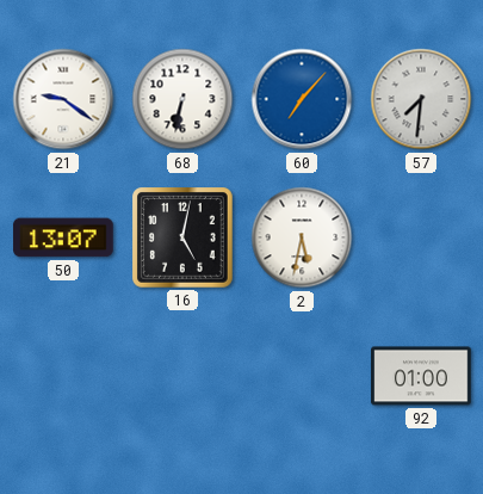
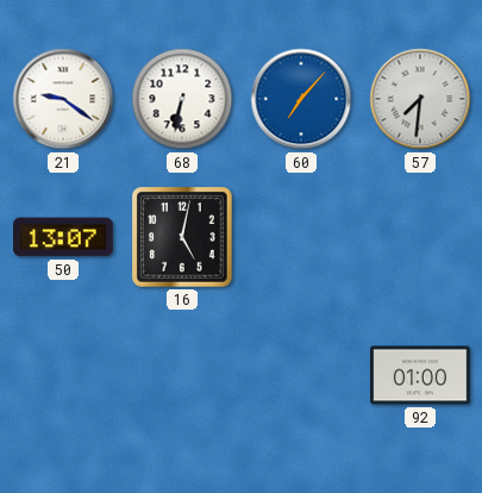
2: 5:32 -> none (302, 237)
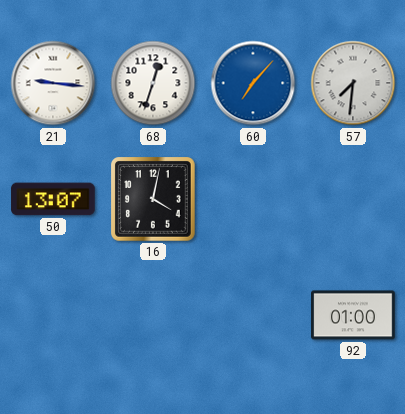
21: 9:21 -> 9:16 (53, 83)
68: 6:32 -> 12:33 (153, 83)
16: 5:02 -> 4:02 (153, 199)
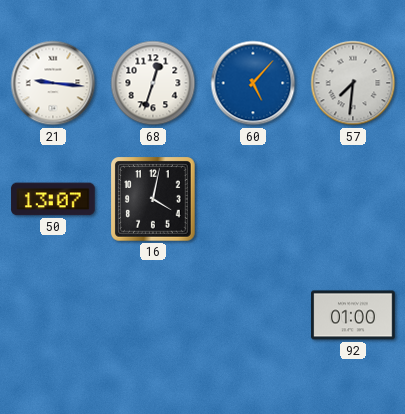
60: 7:07 -> 5:07 (253, 83)
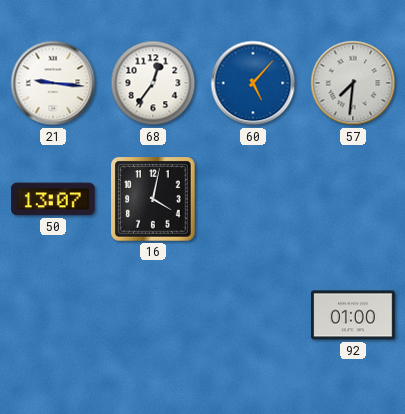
68: 12:33 -> 12:36 (153, 83)
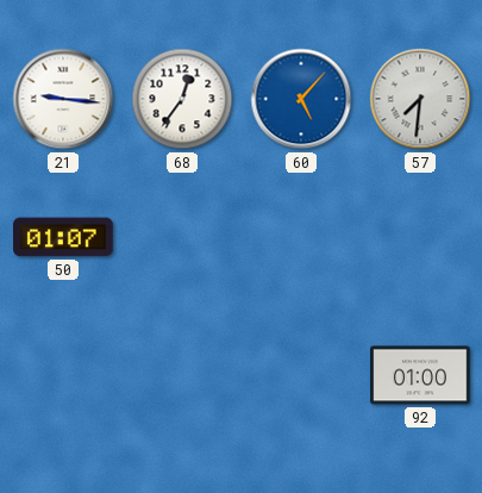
50: 13:07 -> 01:07 (63, 237)
16: 4:02 -> none (153, 199)
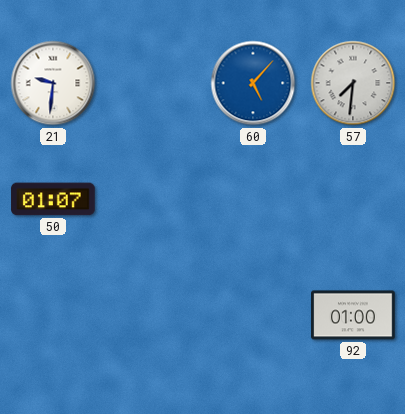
21: 9:16 -> 9:31 (53, 83)
68: 12:36 -> none (182, 99)
